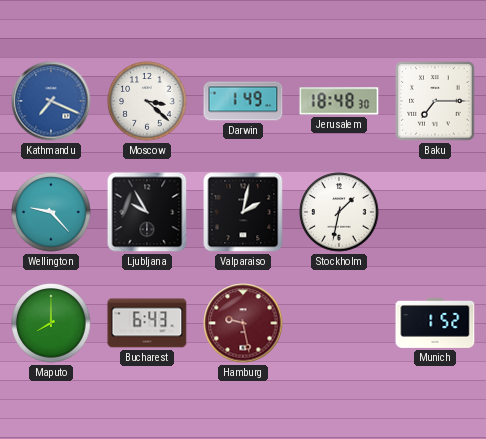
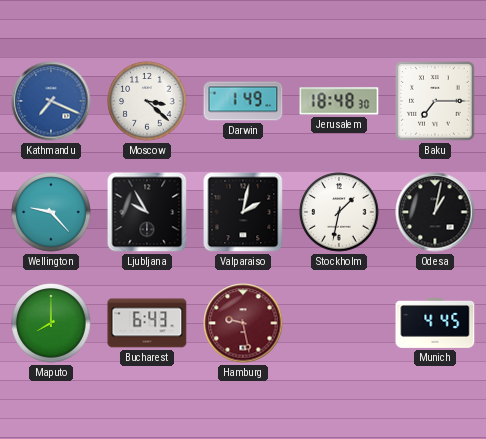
Odesa: none -> 1:02 (435, 212)
Munich: 1:52 -> 4:45 (435, 323)
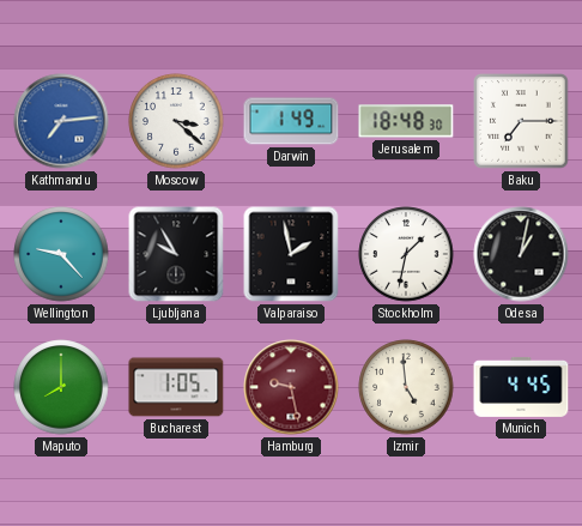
Kathmandu: 7:19 -> 7:14 (61, 121)
Valparaiso: 2:02 -> 1:58 (291, 254)
Bucharest: 6:43 -> 1:05 (176, 387)
Izmir: none -> 4:59 (406, 387)
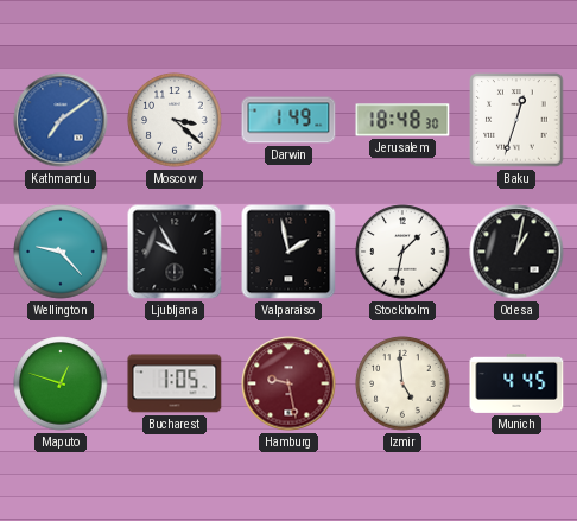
Kathmandu: 7:14 -> 7:09 (61, 120)
Baku: 7:15 -> 12:33 (516, 120)
Maputo: 8:00 -> 12:48 (61, 383)
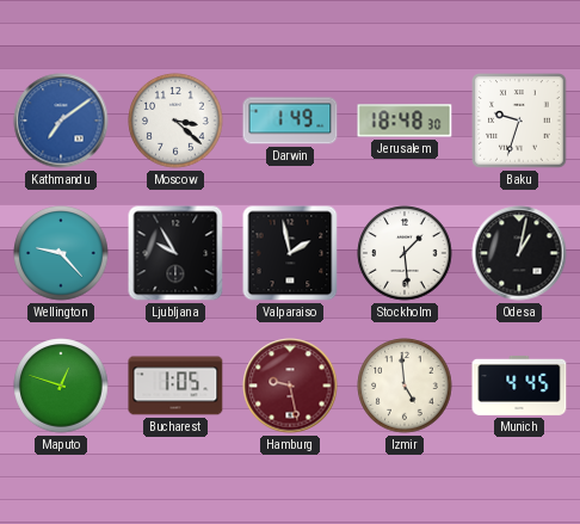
Baku: 12:33 -> 9:33 (519, 121)
Stockholm: 1:32 -> 1:29 (405, 253)
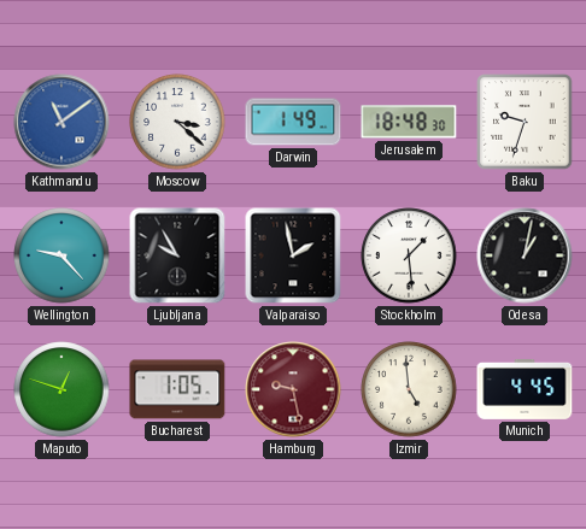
Kathmandu: 7:09 -> 11:09 (61, 122)
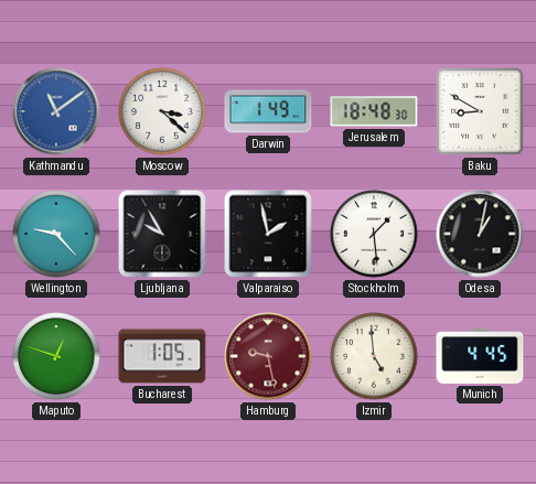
Baku: 9:33 -> 8:50 (480, 111)
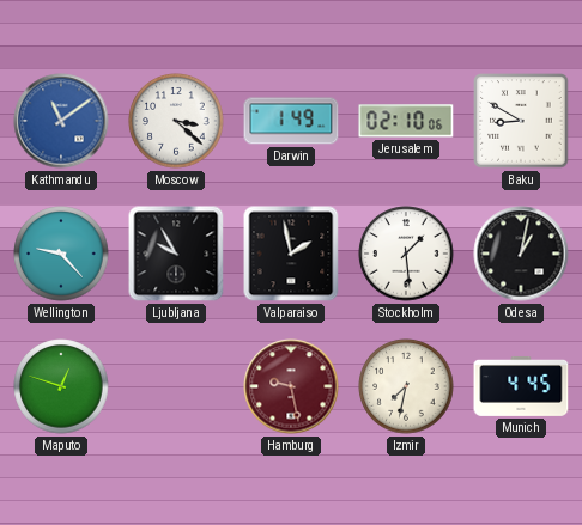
Jerusalem: 18:48 -> 02:10 (406, 121)
Bucharest: 1:05 -> none (162, 356)
Izmir: 4:59 -> 7:32 (406, 386)
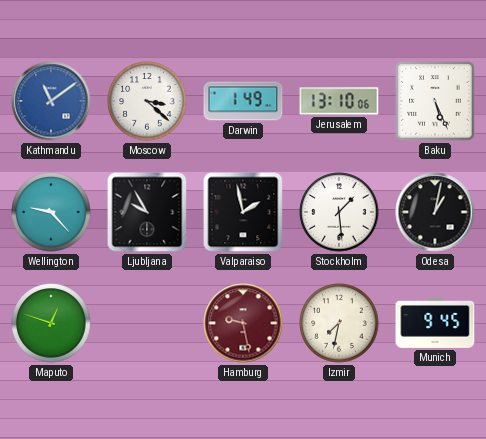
Jerusalem: 02:10 -> 13:10 (339, 101)
Baku: 8:50 -> 5:26 (435, 101)
Munich: 4:45 -> 9:45 (435, 323)
